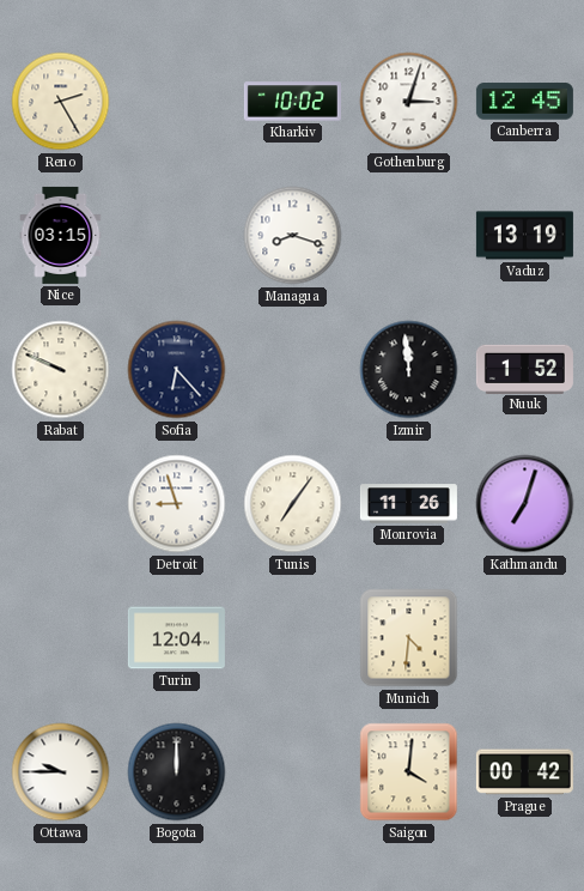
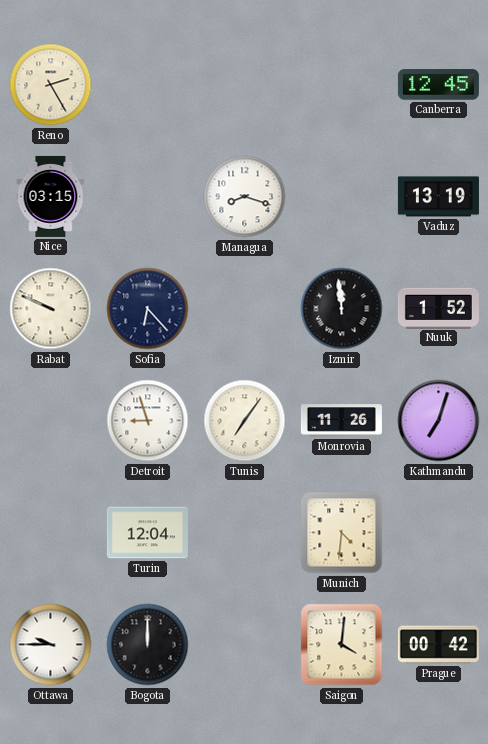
Kharkiv: 10:02 -> none (292, 102)
Gothenburg: 3:03 -> none (409, 102)
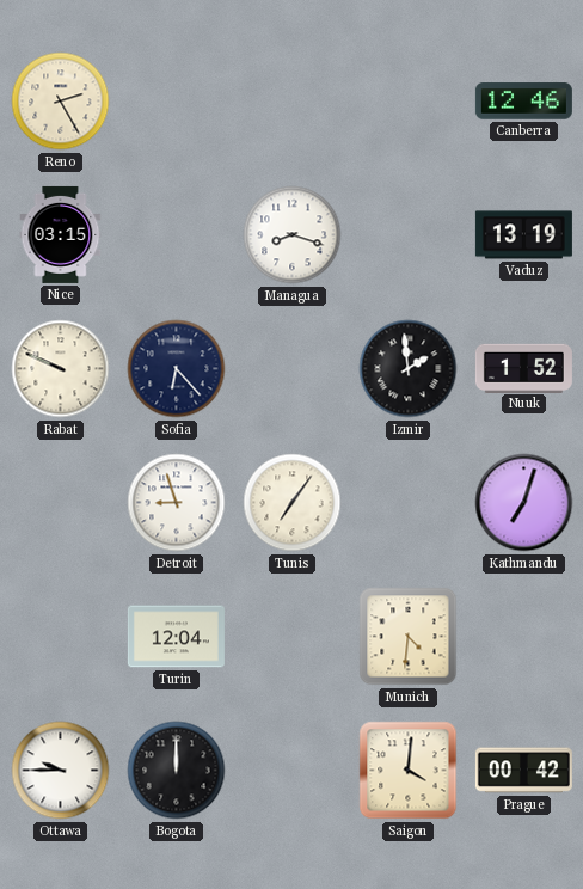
Canberra: 12:45 -> 12:46 (523, 102)
Izmir: 11:59 -> 1:59 (409, 369)
Monrovia: 11:26 -> none (341, 421)
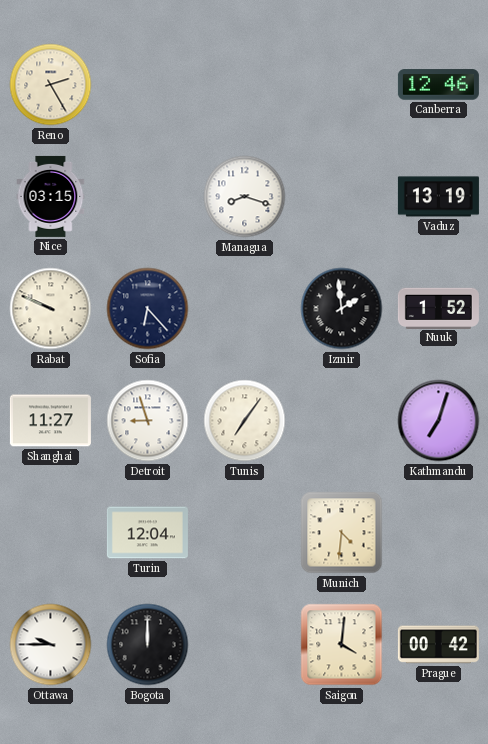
Shanghai: none -> 11:27 (50, 421)
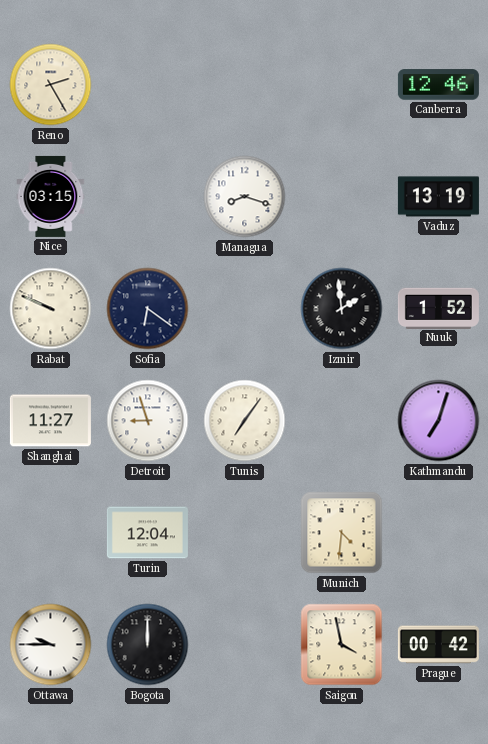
Sofia: 6:23 -> 6:21 (148, 309)
Saigon: 4:01 -> 3:58 (342, 645)
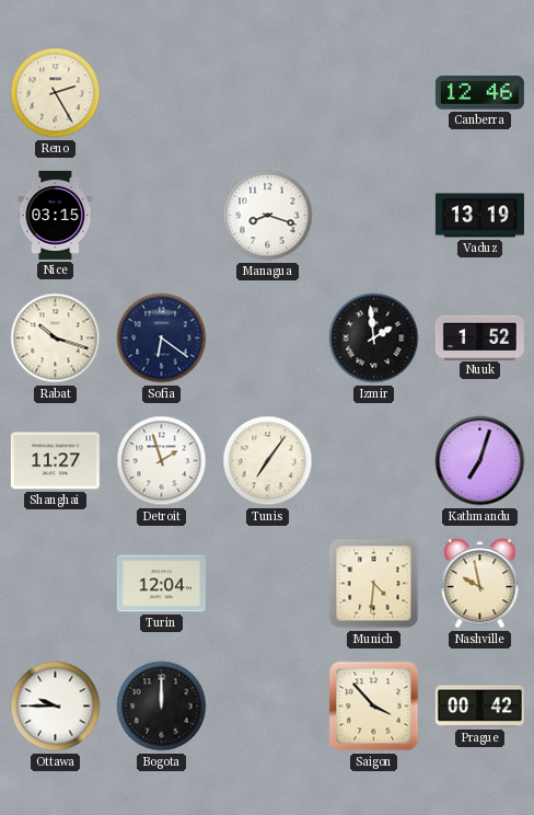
Rabat: 9:49 -> 10:18 (56, 338)
Detroit: 8:57 -> 1:57 (162, 461)
Nashville: none -> 9:58 (480, 584)
Saigon: 3:58 -> 3:53 (374, 707)
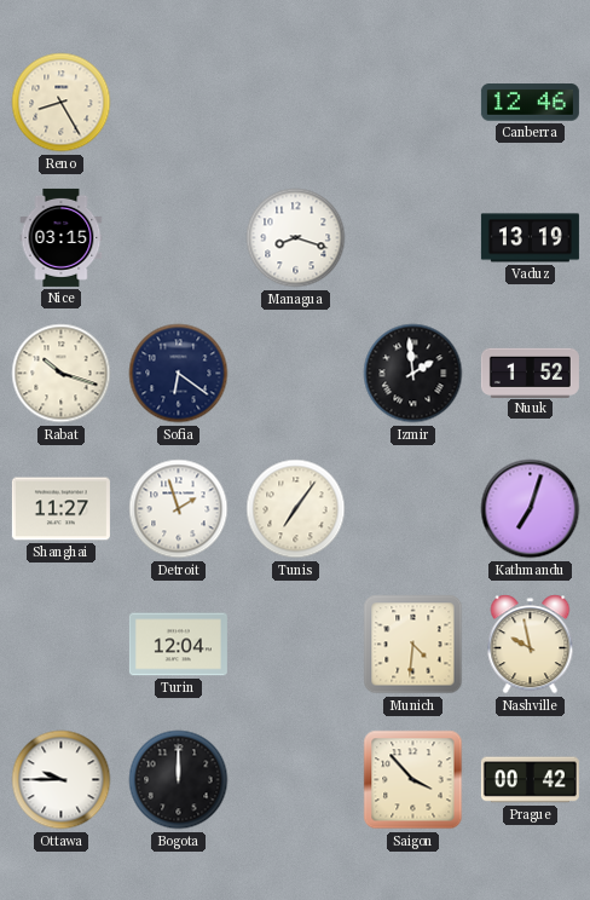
Reno: 2:25 -> 8:25 (62, 103)
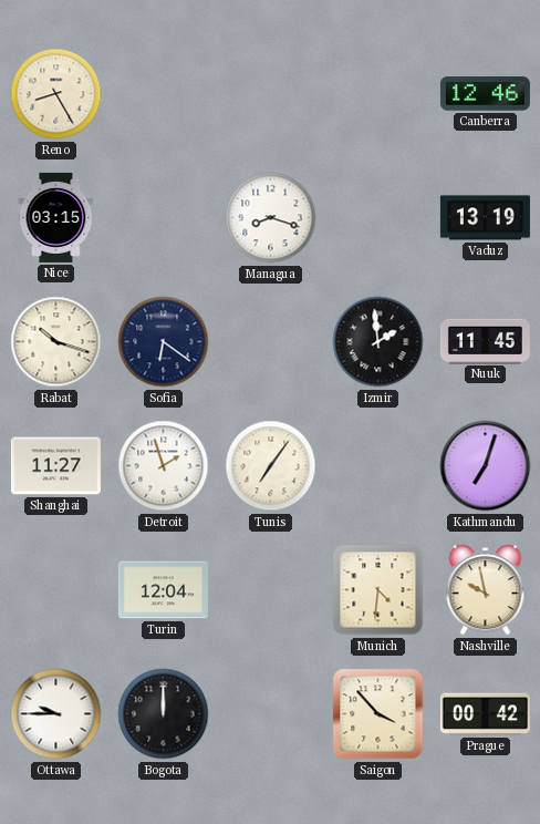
Nuuk: 1:52 -> 11:45 (485, 341)
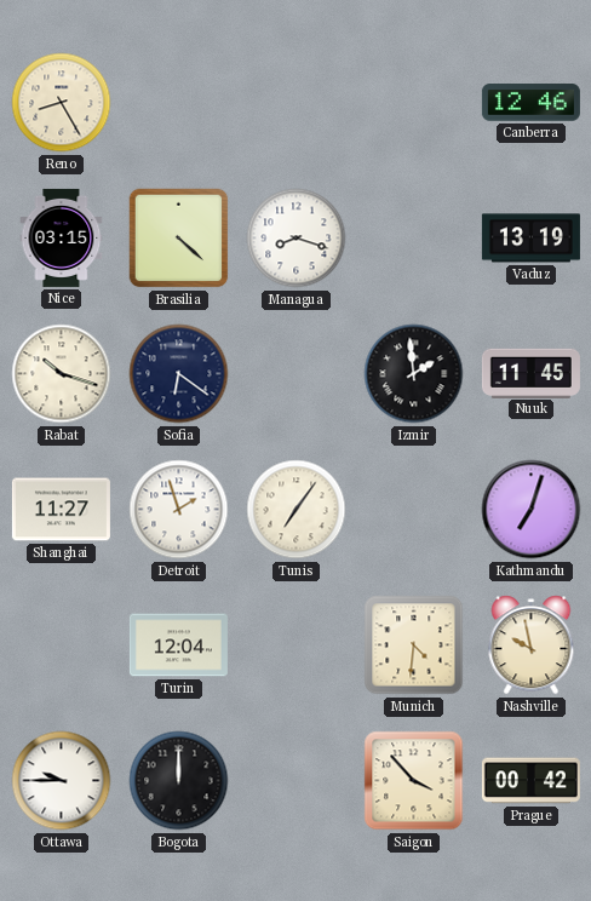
Brasilia: none -> 4:22 (179, 239)
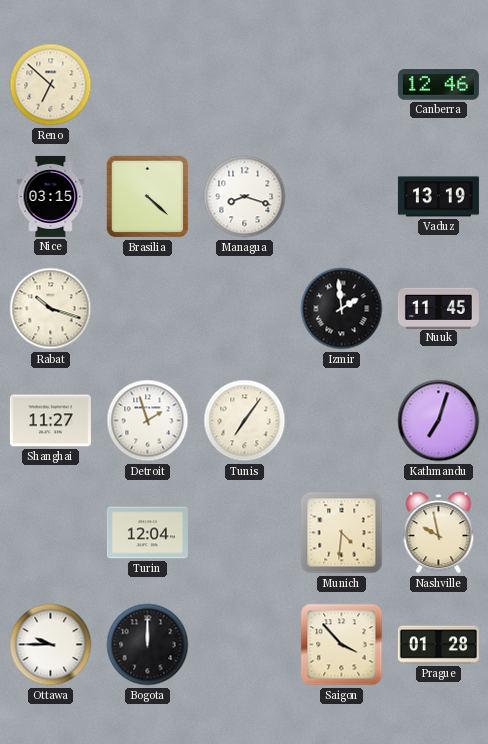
Reno: 8:25 -> 6:52 (51, 85)
Sofia: 6:21 -> none (179, 374)
Prague: 00:42 -> 01:28 (438, 645)
